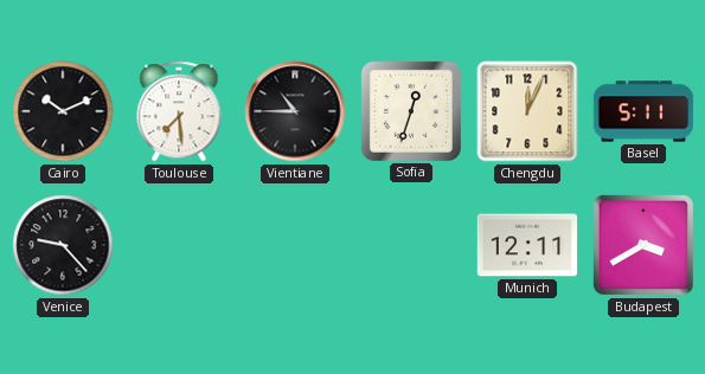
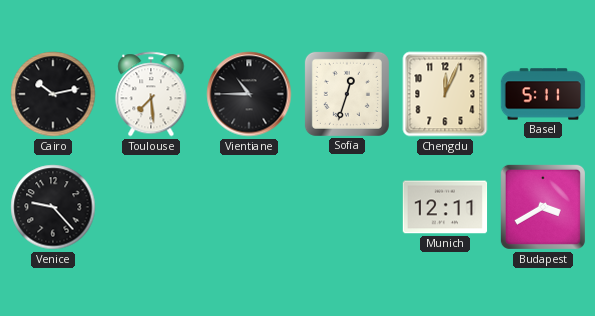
Cairo: 10:11 -> 10:13 (53, 94)
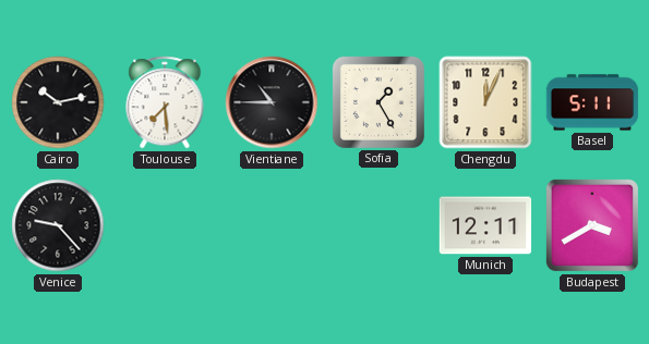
Sofia: 12:33 -> 1:25 (378, 102)
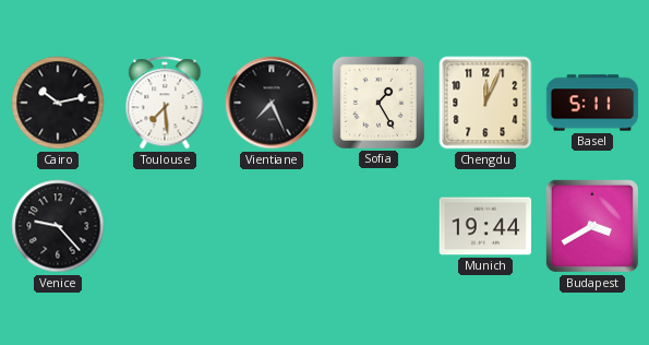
Vientiane: 10:45 -> 7:26 (272, 103)
Munich: 12:11 -> 19:44 (485, 226)
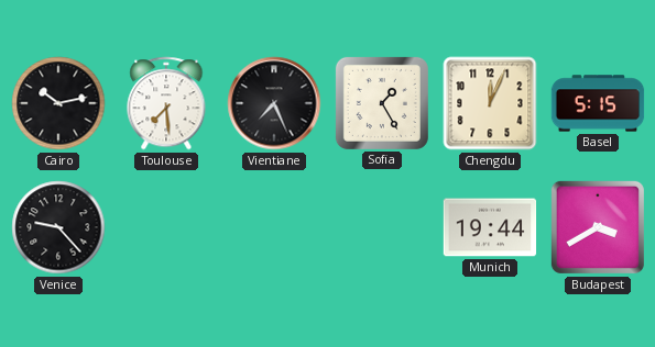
Basel: 5:11 -> 5:15 (598, 103)
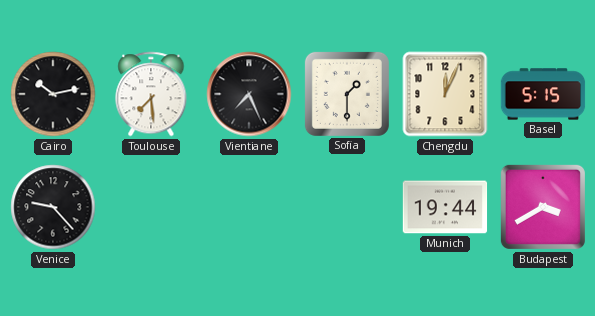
Sofia: 1:25 -> 1:30 (347, 94)
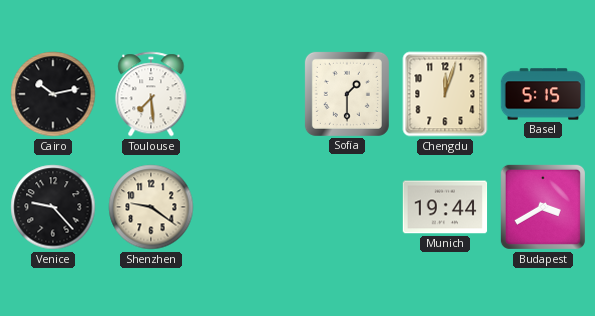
Vientiane: 7:26 -> none (249, 94)
Chengdu: 12:04 -> 12:03 (445, 94)
Shenzhen: none -> 9:21 (151, 207)
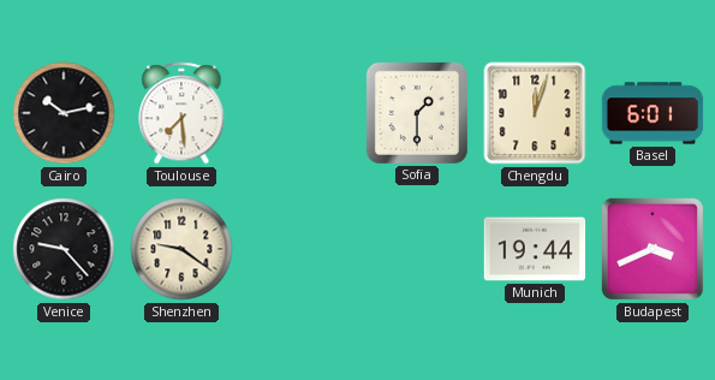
Basel: 5:15 -> 6:01 (653, 113)
Budapest: 3:40 -> 3:41 (653, 249)
